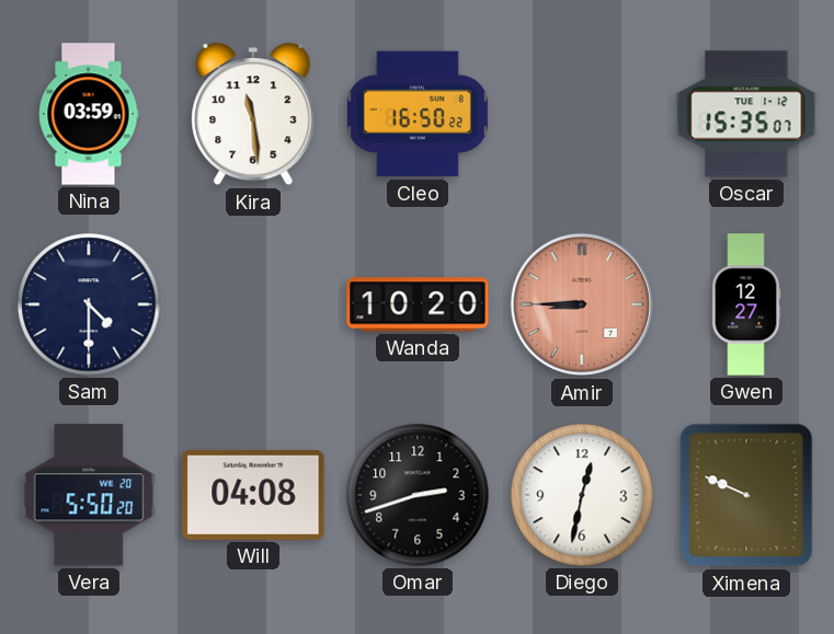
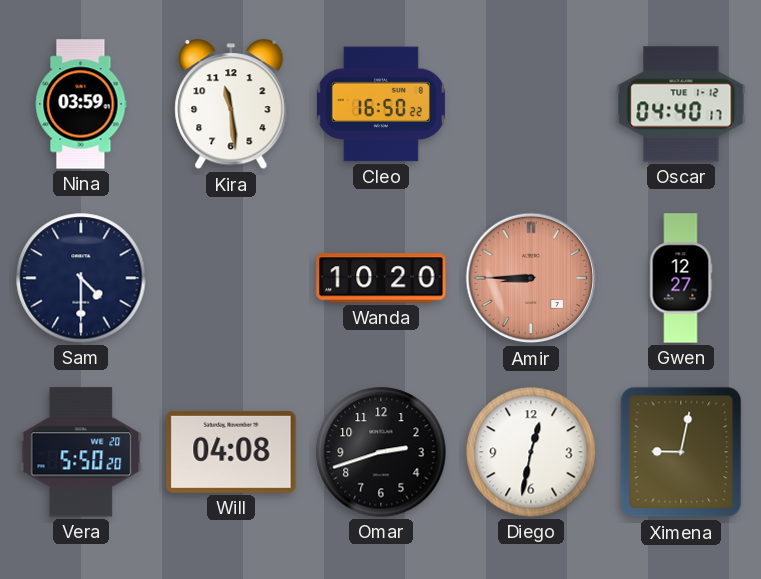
Oscar: 15:35 -> 04:40 (681, 104)
Ximena: 9:49 -> 9:02 (681, 452)
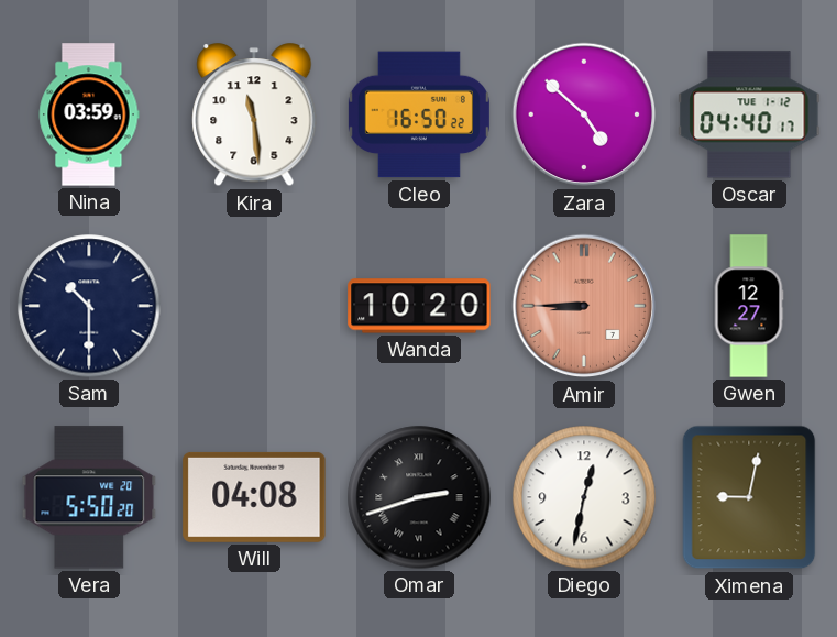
Zara: none -> 4:52 (584, 114)
Sam: 4:30 -> 10:30 (89, 306)
Omar numerals: Arabic -> Roman (419, 497)
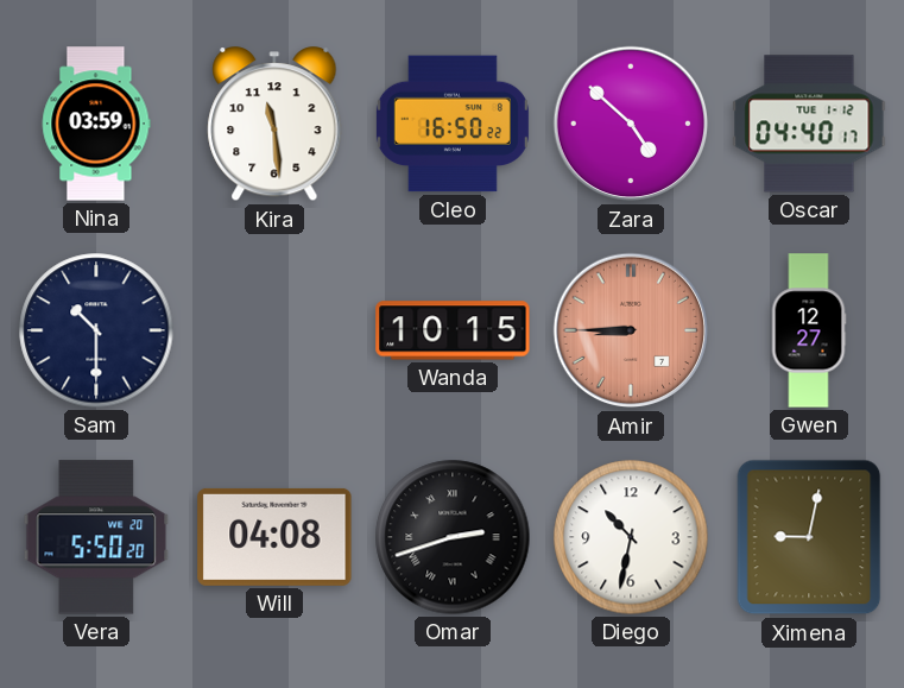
Wanda: 10:20 -> 10:15 (453, 330)
Diego: 12:32 -> 10:32 (631, 537)
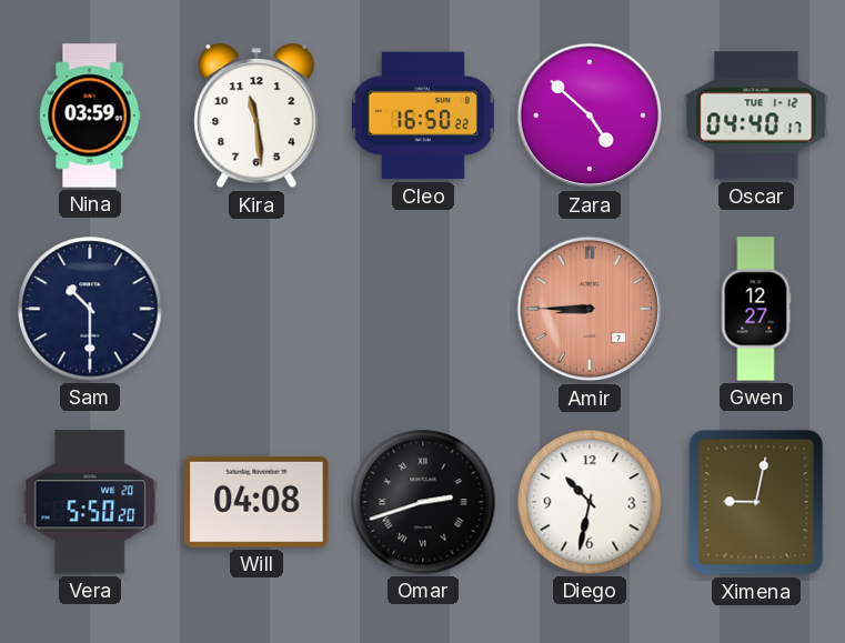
Wanda: 10:15 -> none (453, 330)
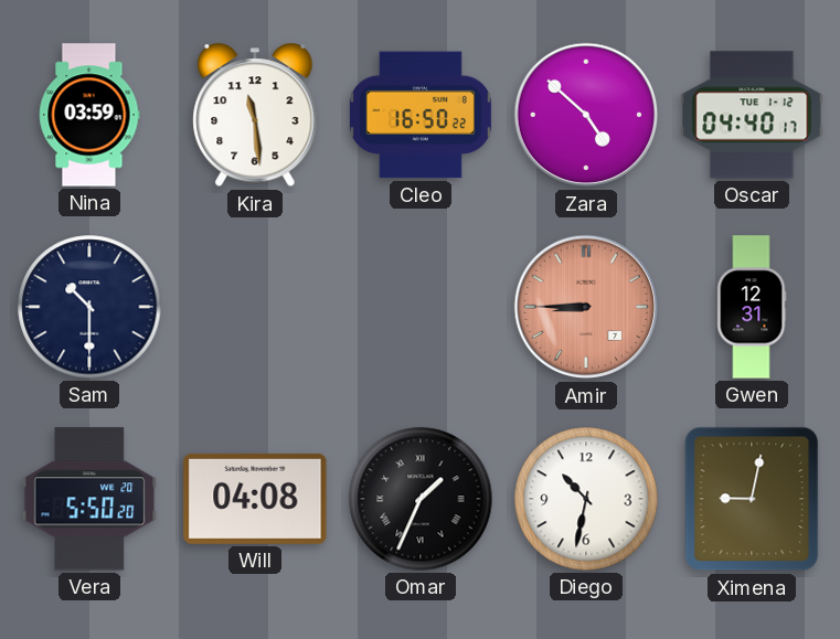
Gwen: 12:27 -> 12:31 (752, 307)
Omar: 2:42 -> 1:34 (421, 499)
